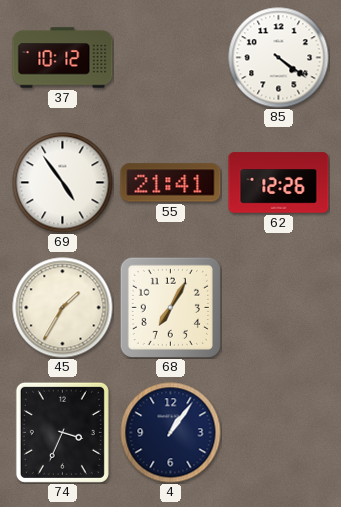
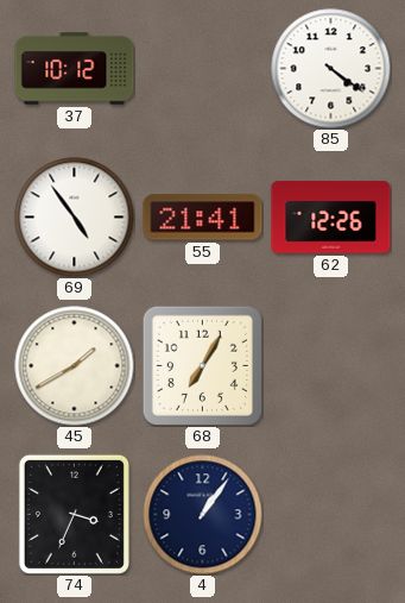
45: 1:35 -> 1:40 (75, 366)
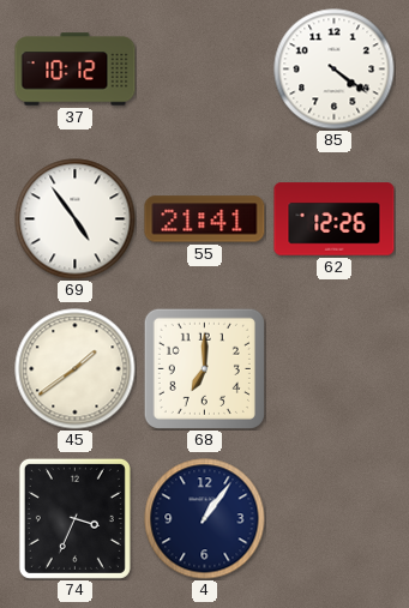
45: 1:40 -> 1:39 (76, 369)
68: 7:05 -> 7:00 (204, 368)
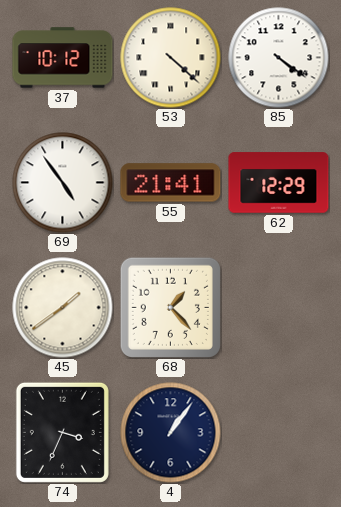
53: none -> 4:22 (171, 58)
62: 12:26 -> 12:29 (279, 183)
68: 7:00 -> 1:23 (170, 307)
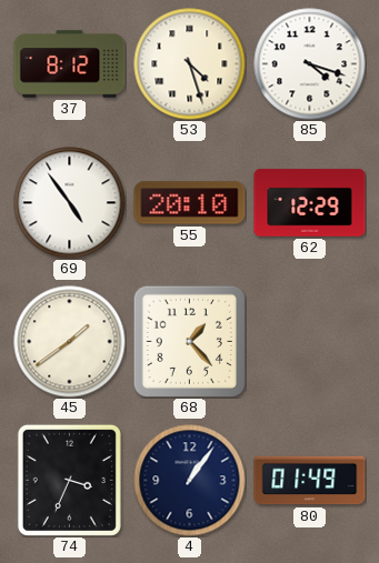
37: 10:12 -> 8:12 (70, 64)
53: 4:22 -> 4:27 (190, 64)
85: 4:21 -> 4:18 (310, 64)
55: 21:41 -> 20:10 (190, 203)
80: none -> 01:49 (310, 481)
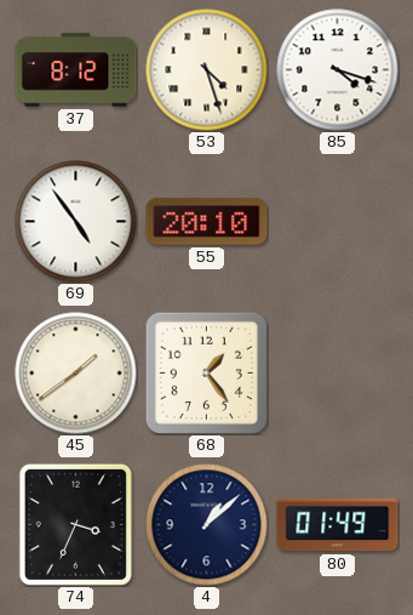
62: 12:29 -> none (310, 203)
68: 1:23 -> 1:24 (206, 372)
4: 1:06 -> 1:08 (207, 525)
